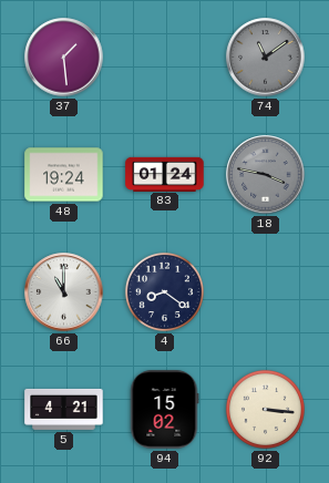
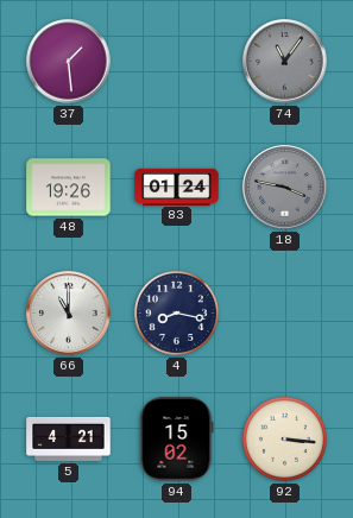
74: 11:09 -> 11:06 (285, 62)
48: 19:24 -> 19:26 (69, 188)
4: 8:21 -> 8:17 (176, 312)
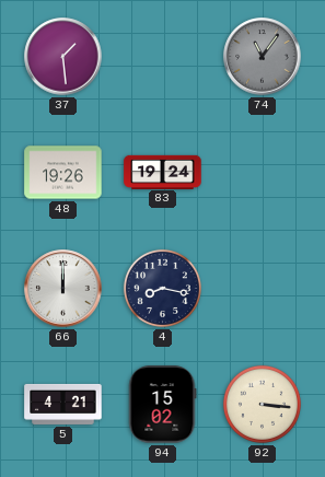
83: 01:24 -> 19:24 (163, 172)
18: 3:47 -> none (285, 188)
66: 11:00 -> 12:00 (63, 289)
